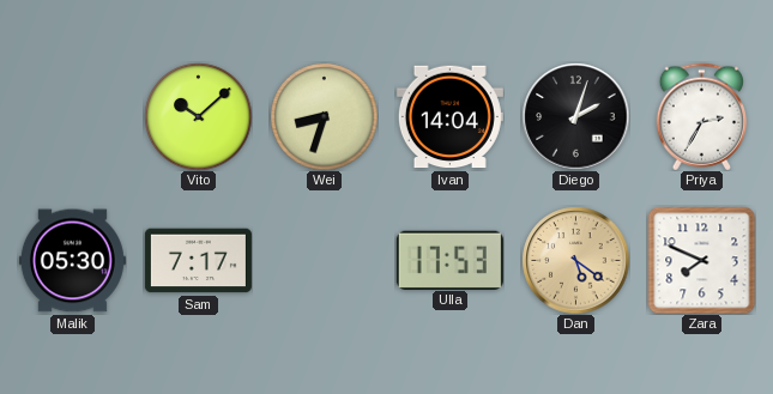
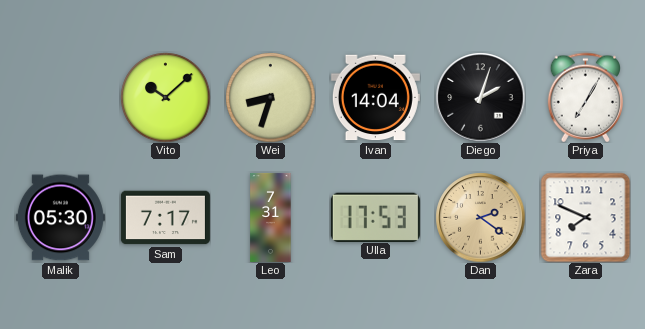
Priya: 2:35 -> 7:05 (585, 97)
Leo: none -> 7:31 (271, 217)
Dan: 5:21 -> 2:21 (480, 217)
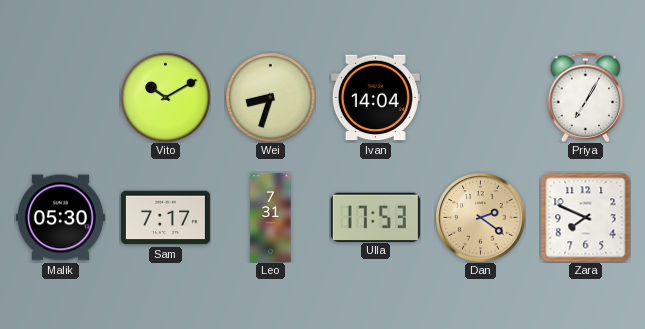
Vito: 10:08 -> 10:10 (165, 97)
Diego: 2:03 -> none (480, 97)
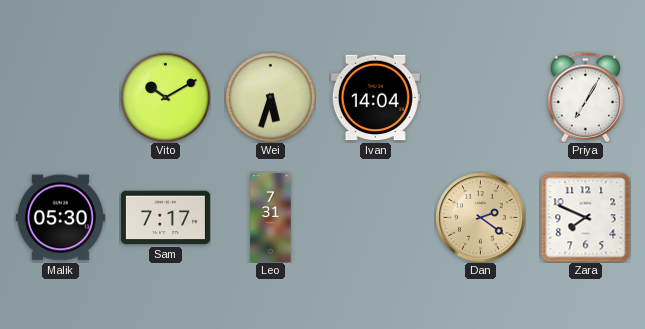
Wei: 8:33 -> 5:33 (270, 97)
Ulla: 17:53 -> none (375, 217)
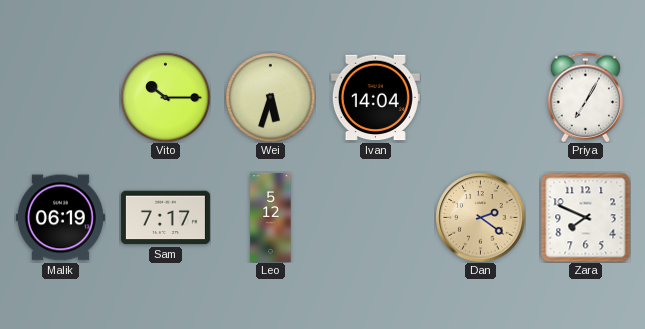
Vito: 10:10 -> 10:15 (165, 97)
Malik: 05:30 -> 06:19 (60, 218)
Leo: 7:31 -> 5:12 (271, 217)
